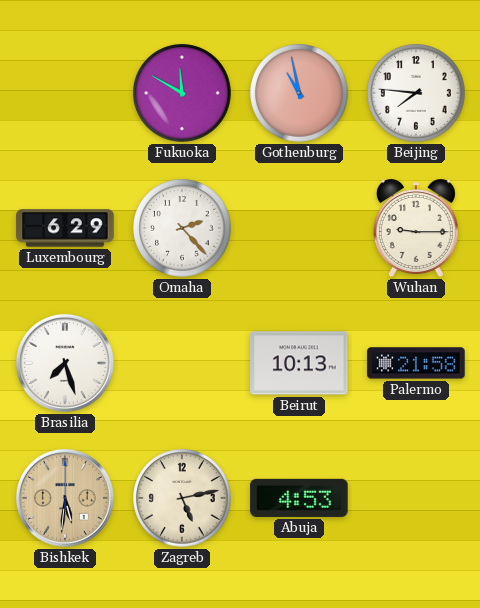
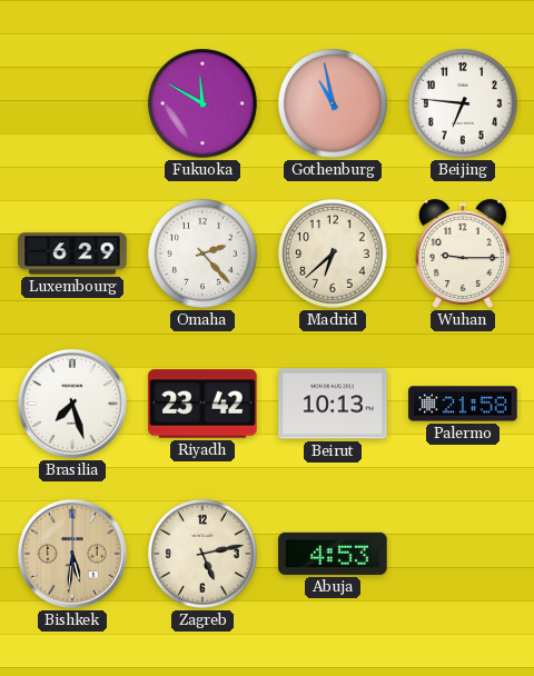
Beijing: 7:46 -> 6:46 (463, 103)
Madrid: none -> 6:38 (333, 254)
Riyadh: none -> 23:42 (202, 404)
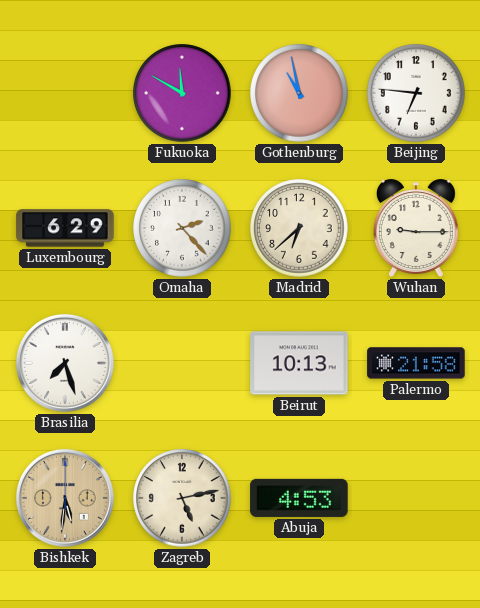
Riyadh: 23:42 -> none (202, 404)
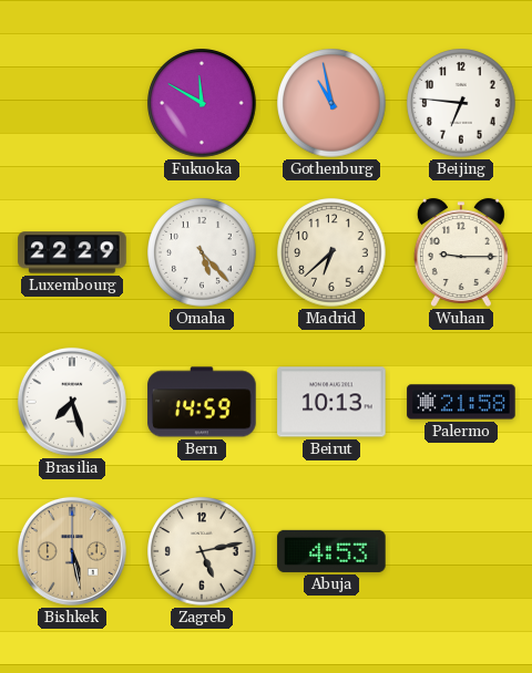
Luxembourg: 6:29 -> 22:29 (72, 252)
Omaha: 2:23 -> 5:23 (202, 252)
Bern: none -> 14:59 (202, 402)
Bishkek: 5:31 -> 5:28 (72, 551)
